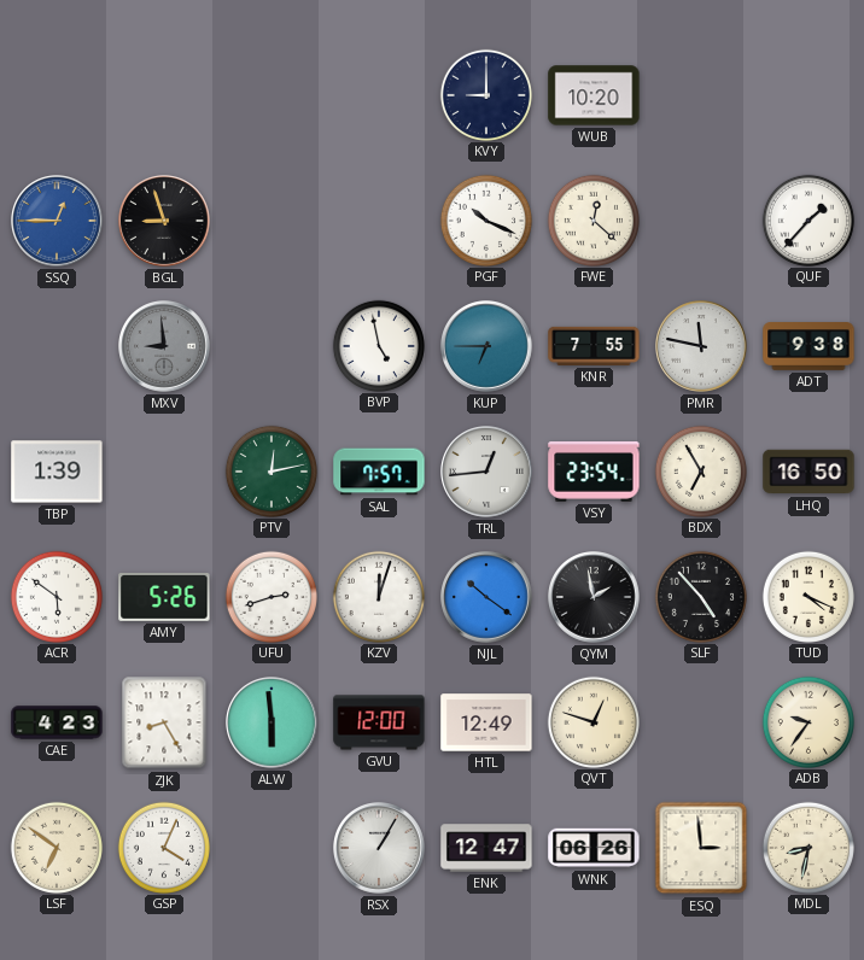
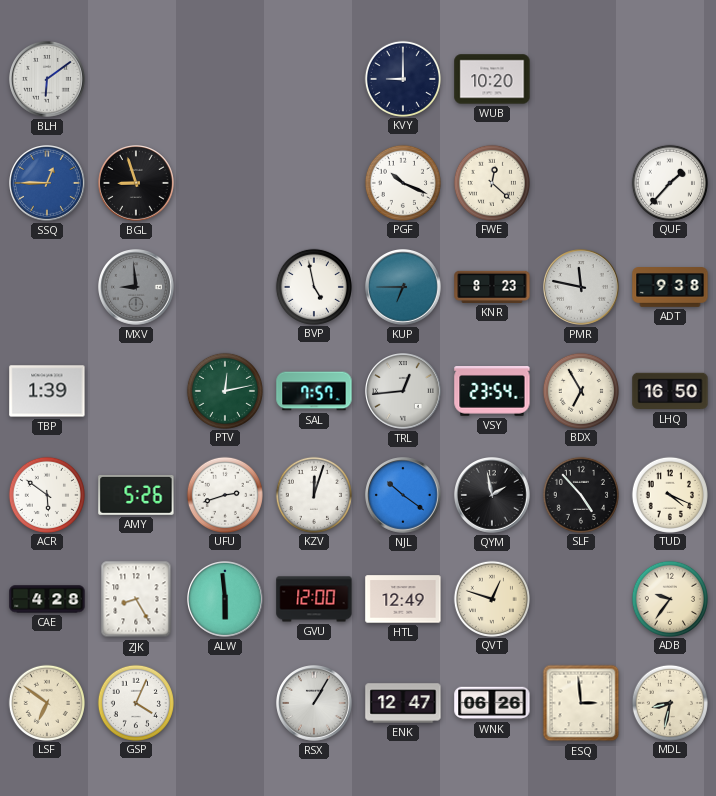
BLH: none -> 6:09 (48, 80)
KNR: 7:55 -> 8:23 (492, 287)
CAE: 4:23 -> 4:28 (47, 599)
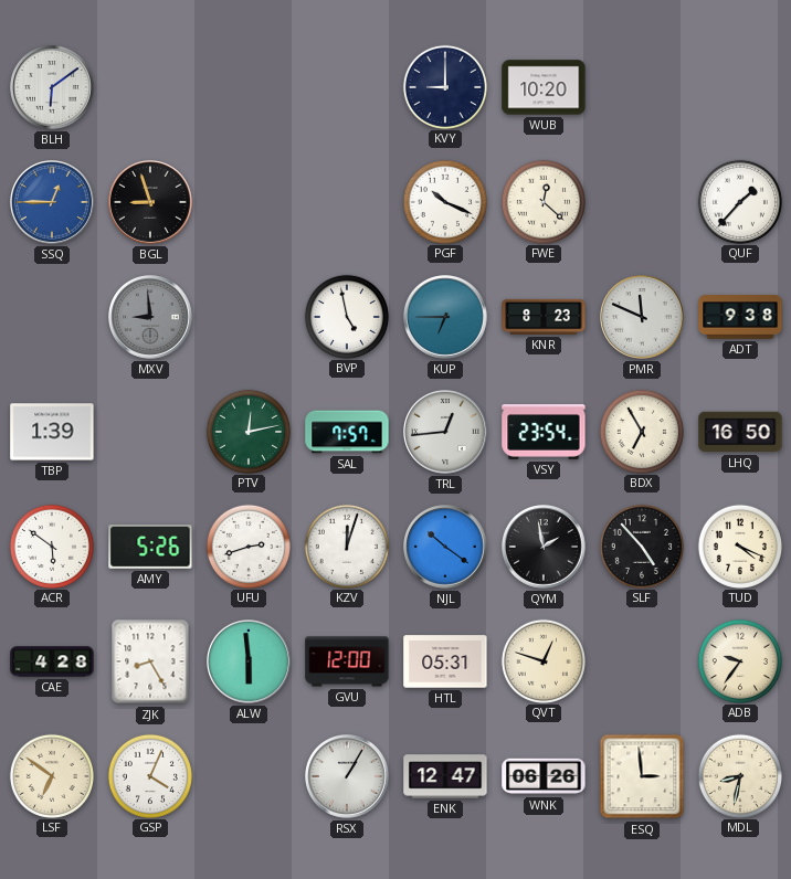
PMR: 11:47 -> 11:49 (643, 318)
HTL: 12:49 -> 05:31 (445, 661)
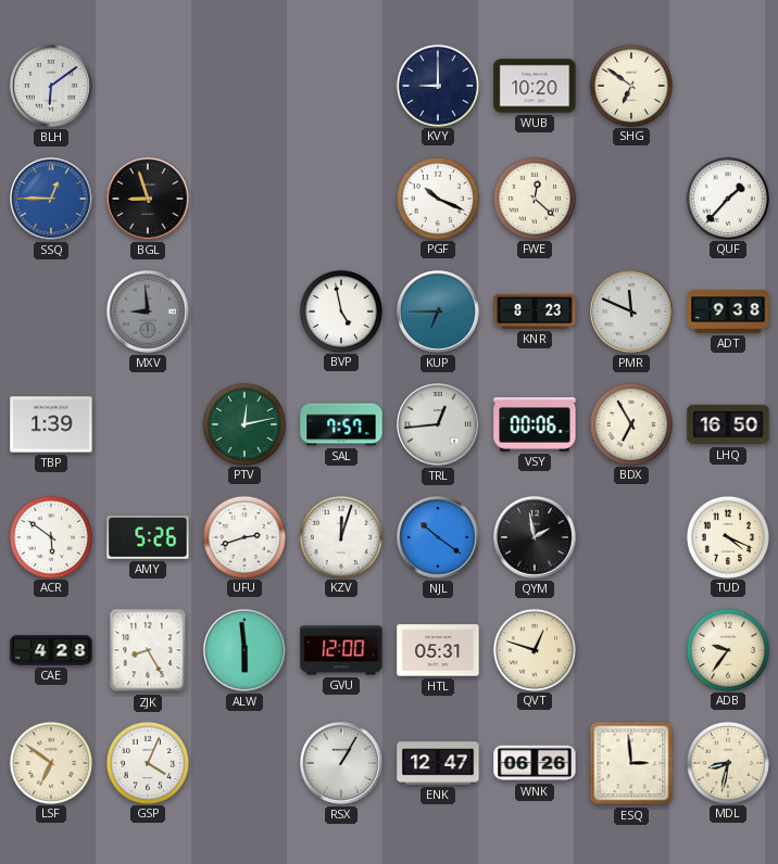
SHG: none -> 6:51 (631, 85)
VSY: 23:54 -> 00:06 (535, 425)
SLF: 4:53 -> none (642, 546)
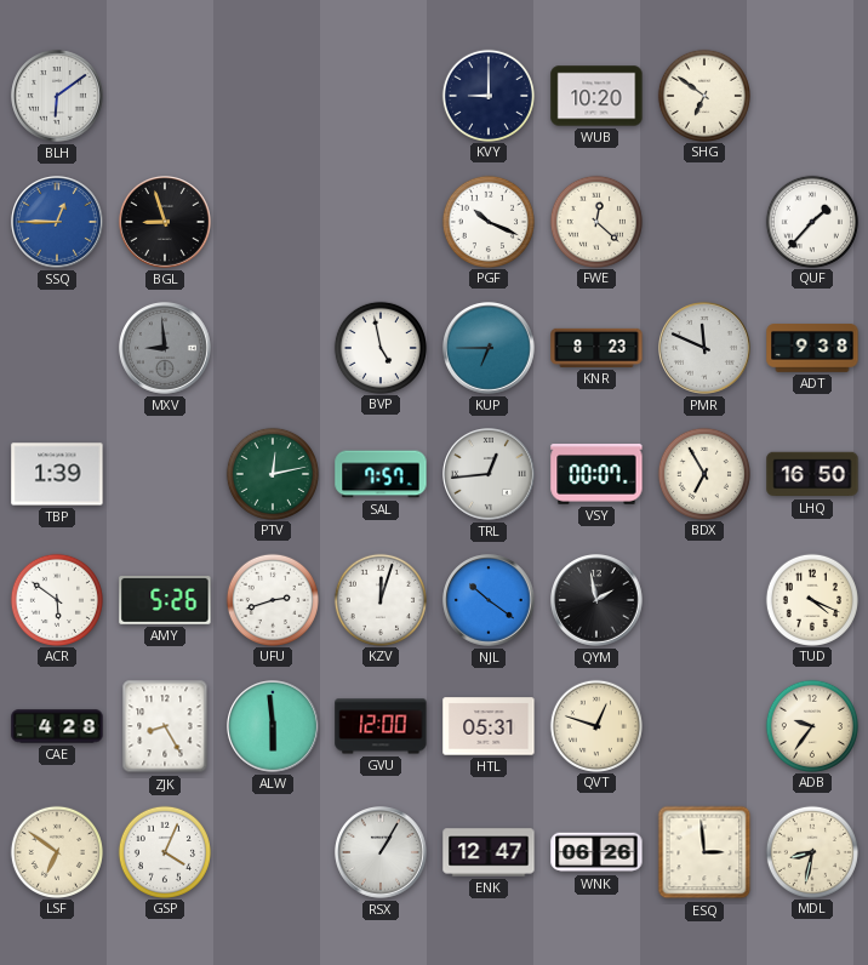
VSY: 00:06 -> 00:07 (596, 475)
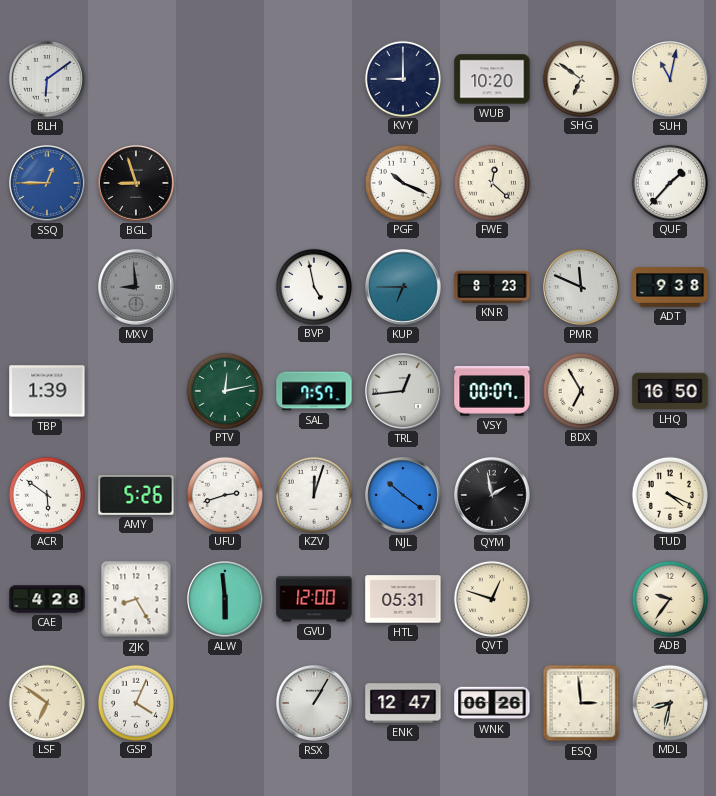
SUH: none -> 11:02 (671, 80)
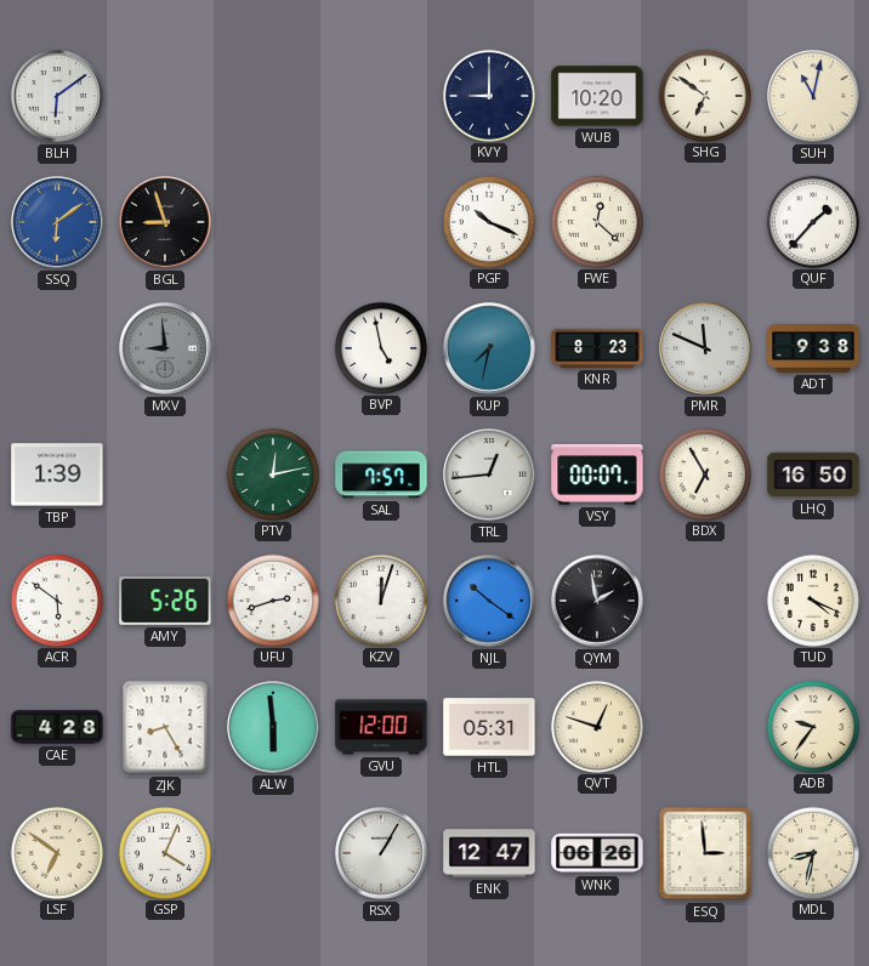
SSQ: 12:45 -> 6:09 (58, 223)
KUP: 6:45 -> 7:32 (490, 350)
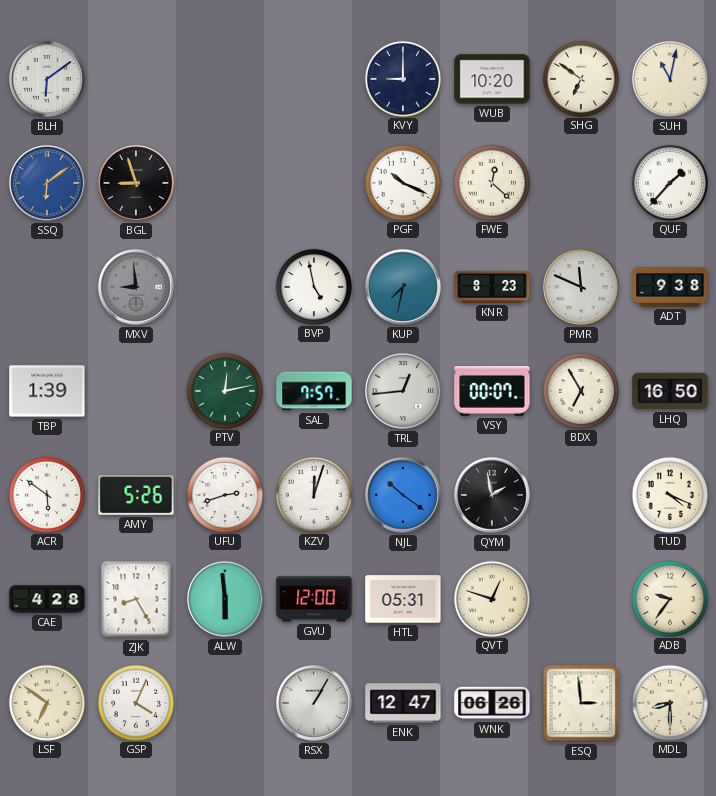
MDL: 8:32 -> 8:30 (670, 702)
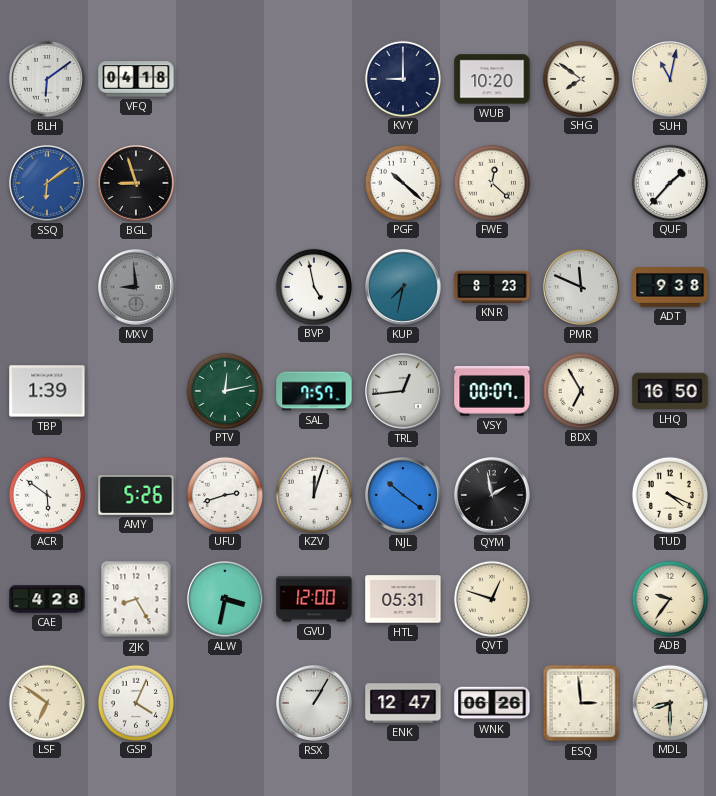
VFQ: none -> 04:18 (136, 79)
SHG: 6:51 -> 7:51 (581, 78)
PGF: 10:19 -> 10:22 (403, 182)
ALW: 5:59 -> 3:32 (226, 600)
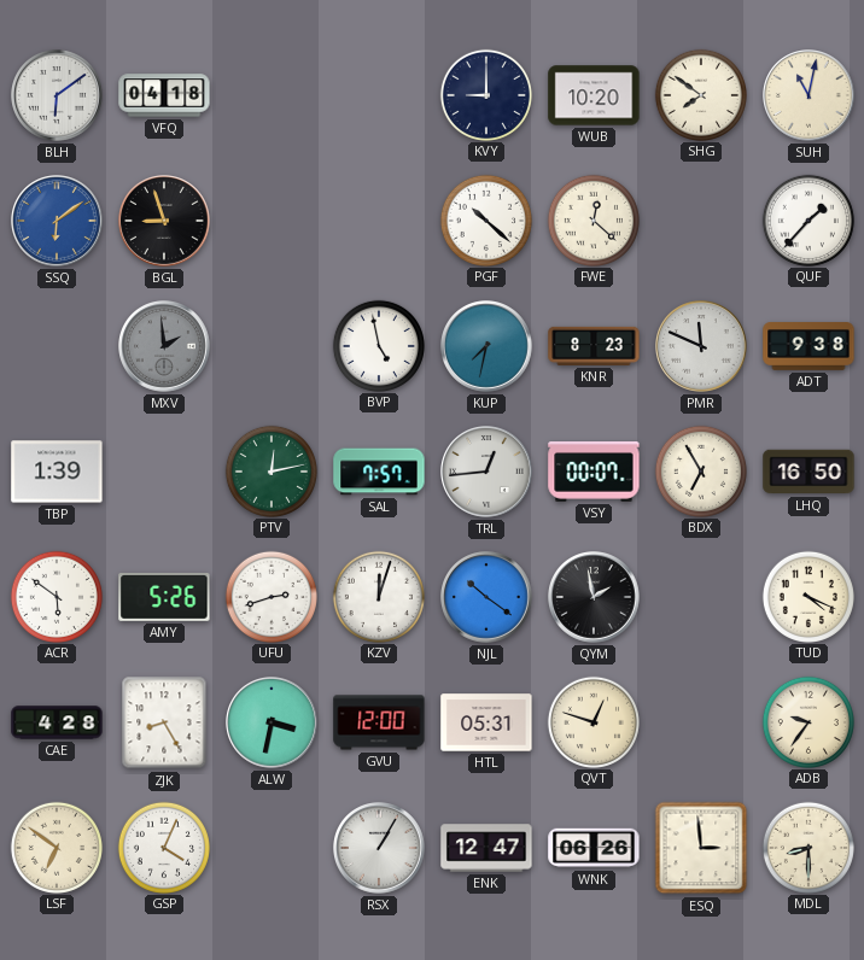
MXV: 8:59 -> 1:59 (165, 347)
